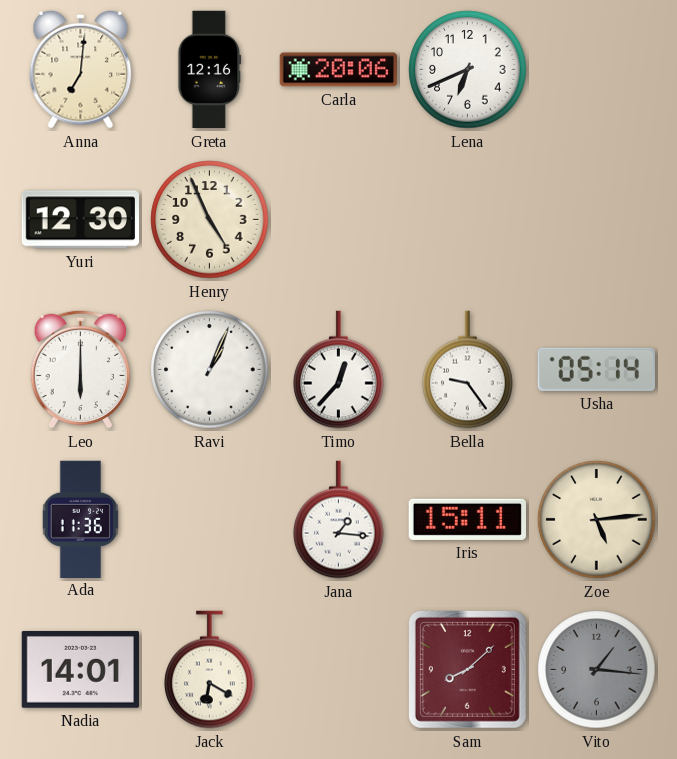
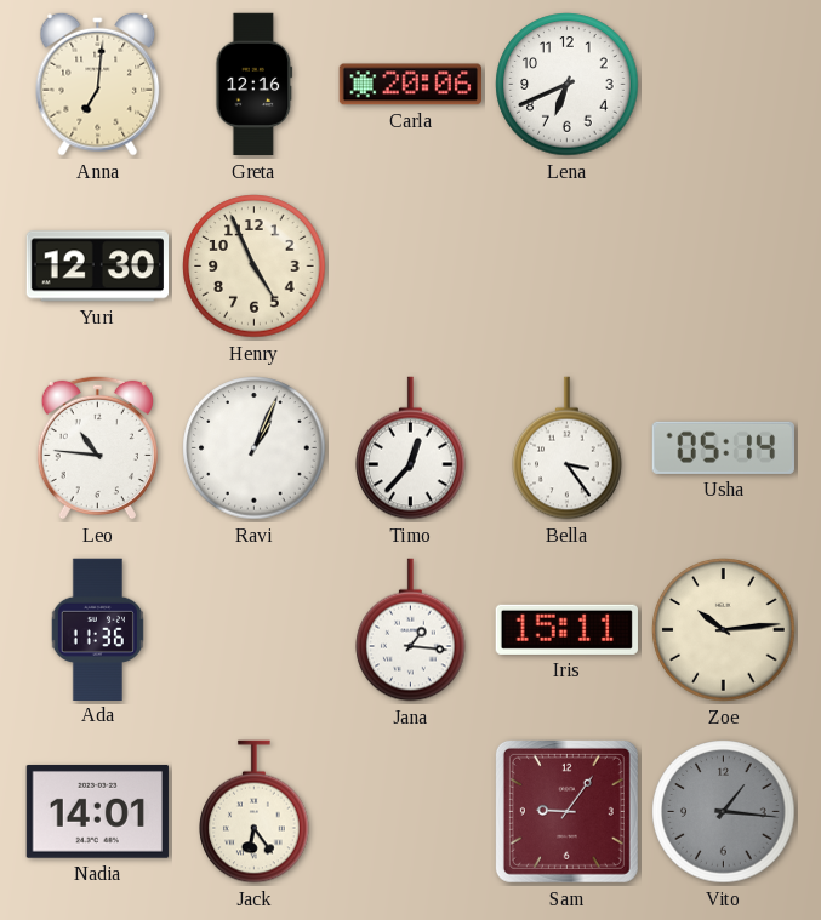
Leo: 6:00 -> 10:46 (97, 447)
Bella: 9:24 -> 3:24 (568, 448)
Zoe: 5:14 -> 10:14 (724, 630)
Jack: 6:20 -> 6:24 (255, 812)
Sam: 8:08 -> 9:06 (566, 811)
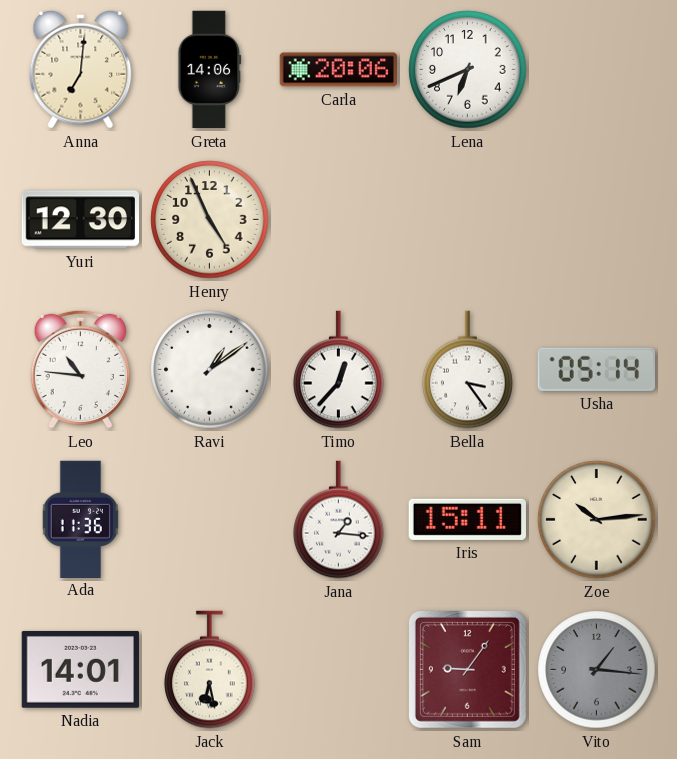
Greta: 12:16 -> 14:06 (210, 70)
Ravi: 1:04 -> 1:09 (210, 370)
Jack: 6:24 -> 6:28 (210, 670)
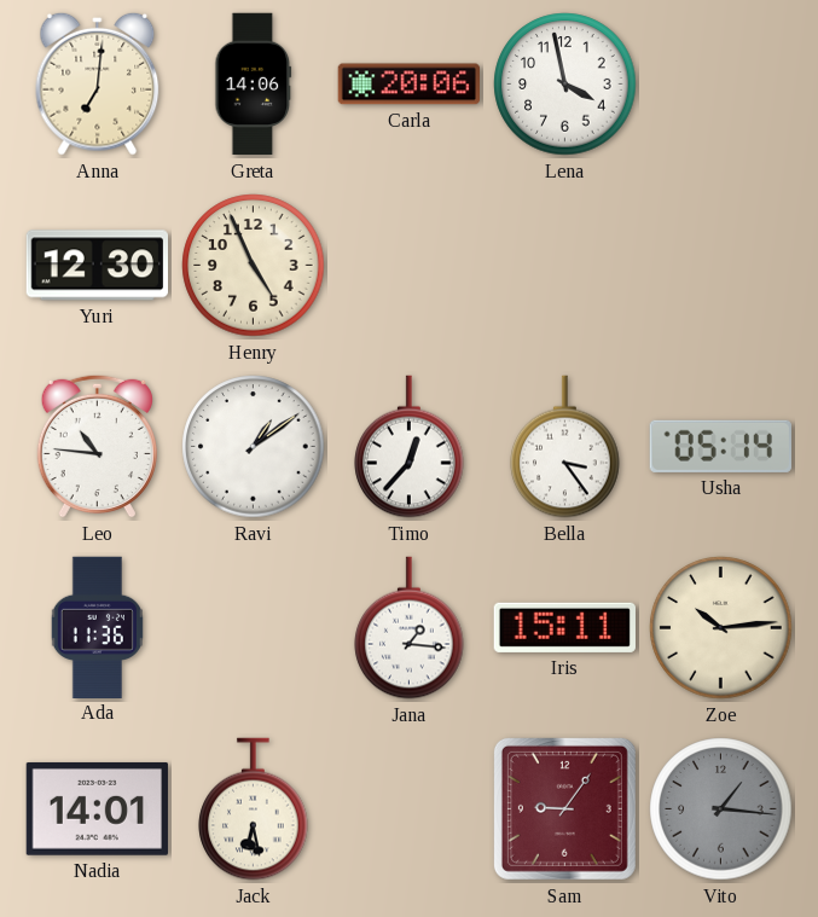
Lena: 6:41 -> 3:58 (565, 85)
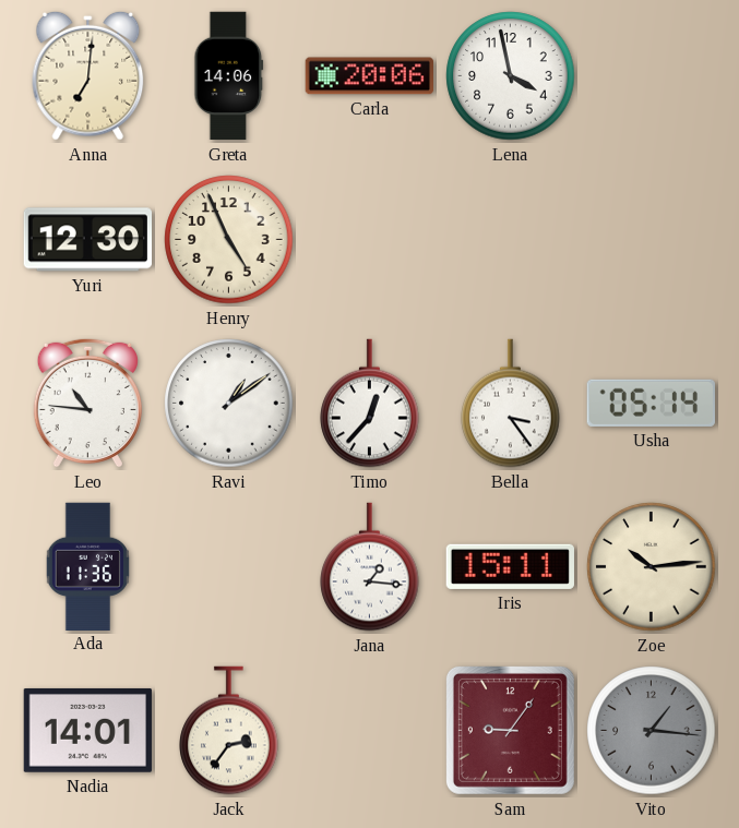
Jack: 6:28 -> 2:36 (229, 731)
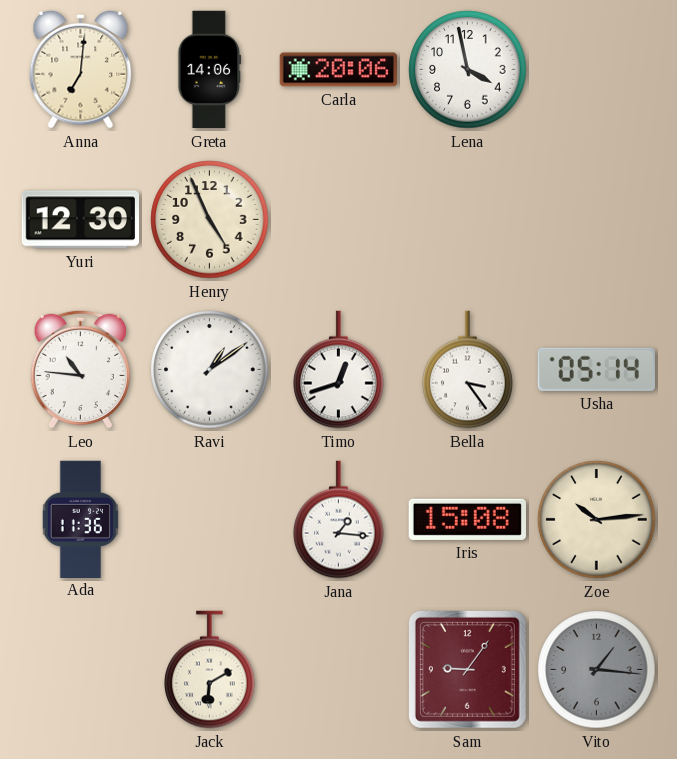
Timo: 12:37 -> 12:42 (339, 370)
Iris: 15:11 -> 15:08 (467, 519)
Nadia: 14:01 -> none (87, 731)
Jack: 2:36 -> 6:10 (210, 670)
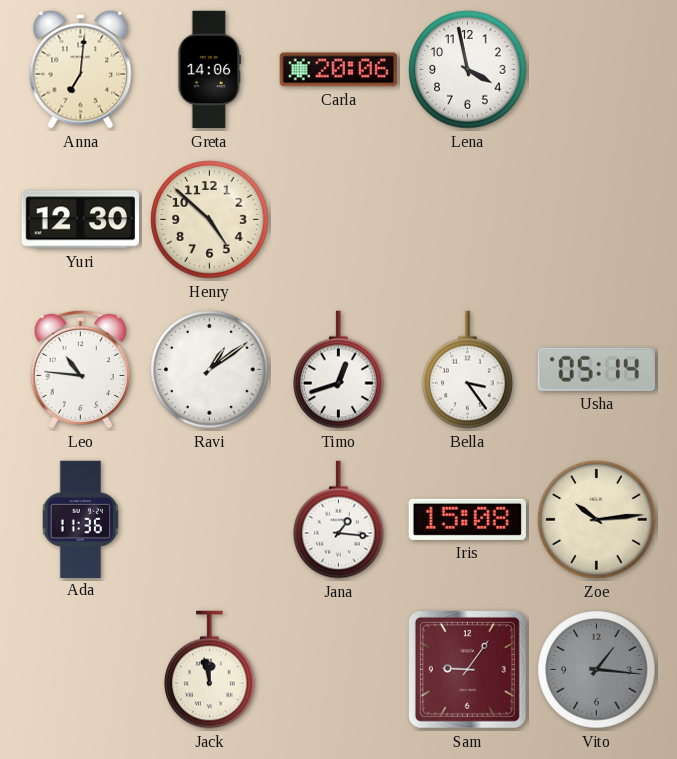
Henry: 4:56 -> 4:52 (210, 220)
Jack: 6:10 -> 11:58 (210, 670)
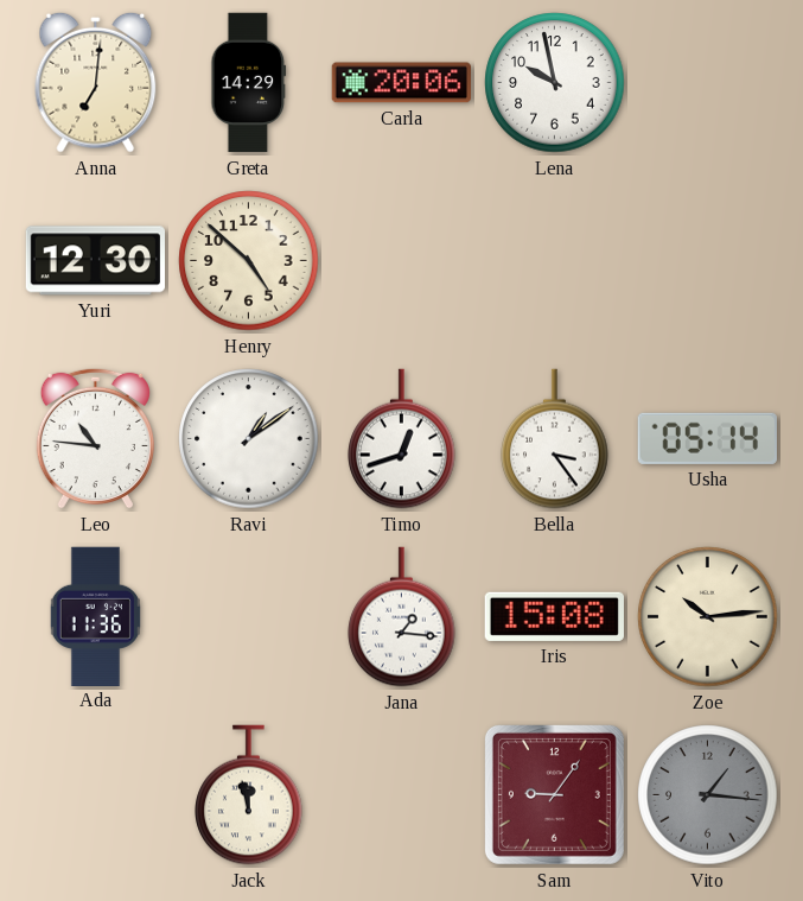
Greta: 14:06 -> 14:29 (249, 83)
Lena: 3:58 -> 9:58 (555, 83)
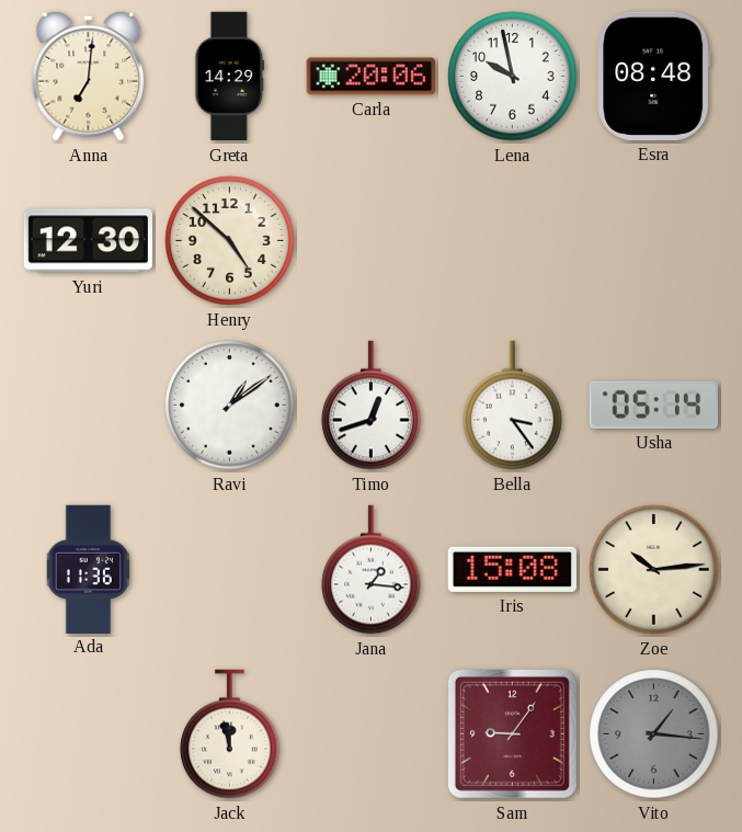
Esra: none -> 08:48 (654, 76)
Leo: 10:46 -> none (95, 438)
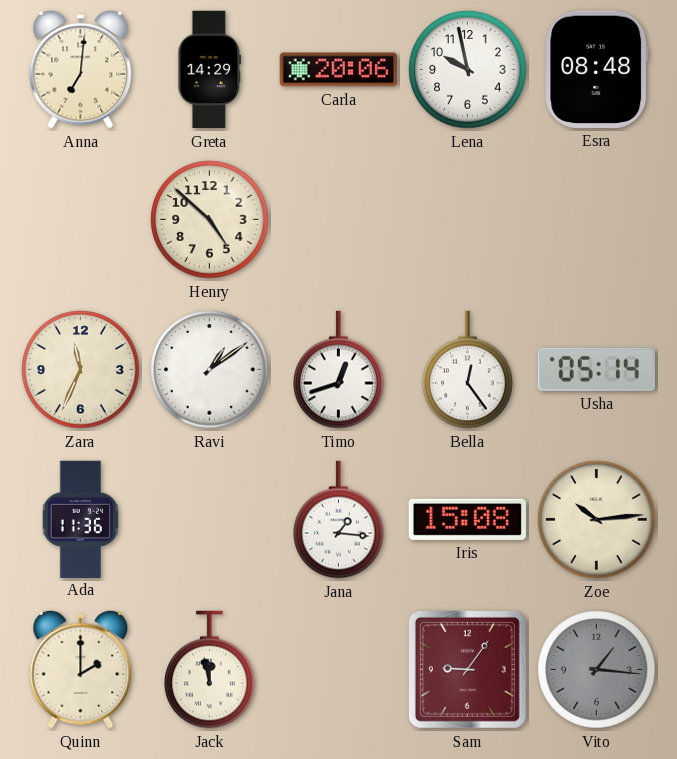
Yuri: 12:30 -> none (88, 241)
Zara: none -> 11:34 (81, 370)
Bella: 3:24 -> 12:24 (468, 370)
Quinn: none -> 2:00 (81, 669)
